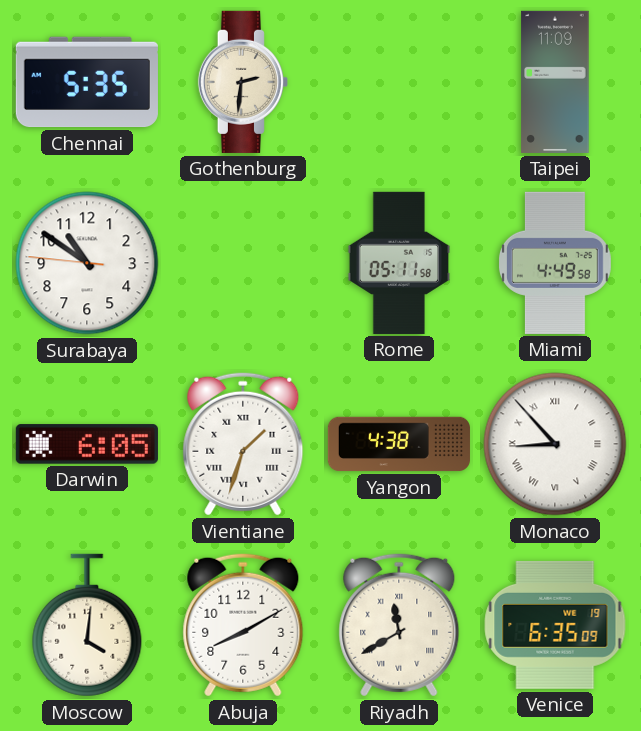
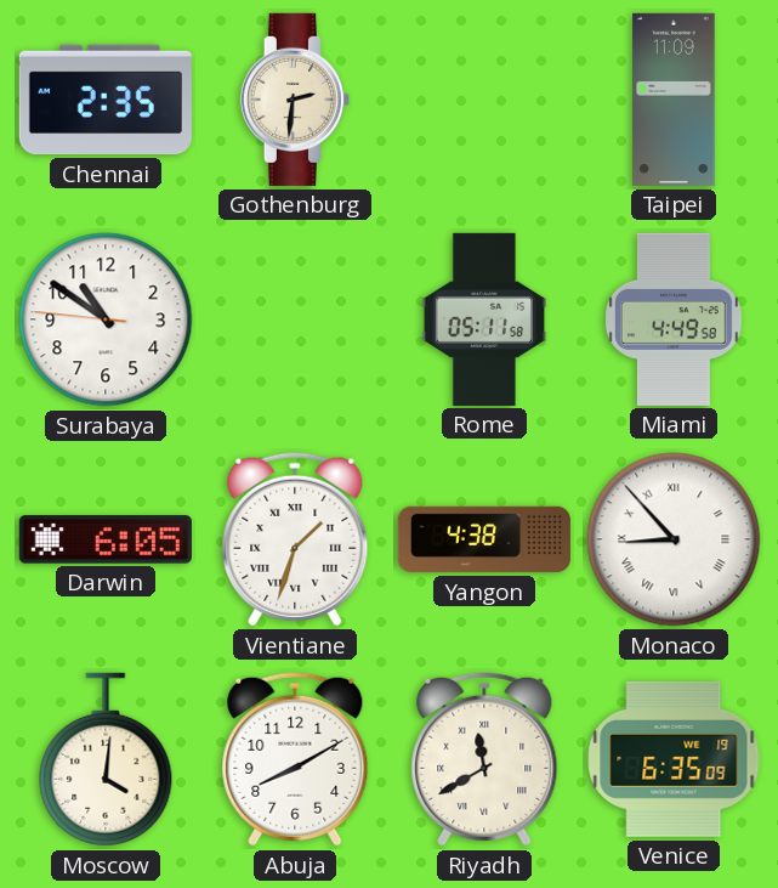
Chennai: 5:35 -> 2:35 (106, 100)
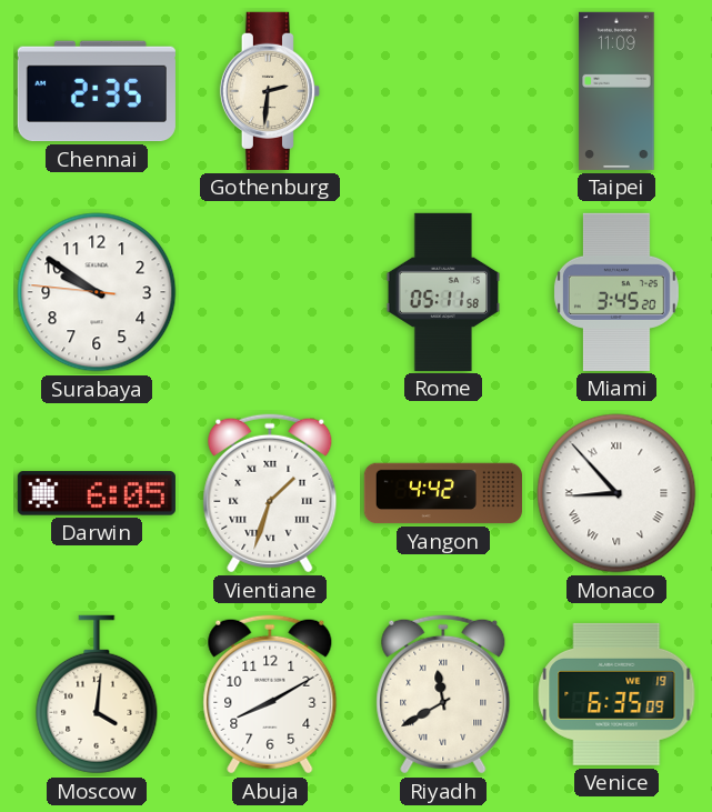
Surabaya: 10:50 -> 9:50 (97, 292)
Miami: 4:49 -> 3:45 (616, 292)
Yangon: 4:38 -> 4:42 (443, 493)
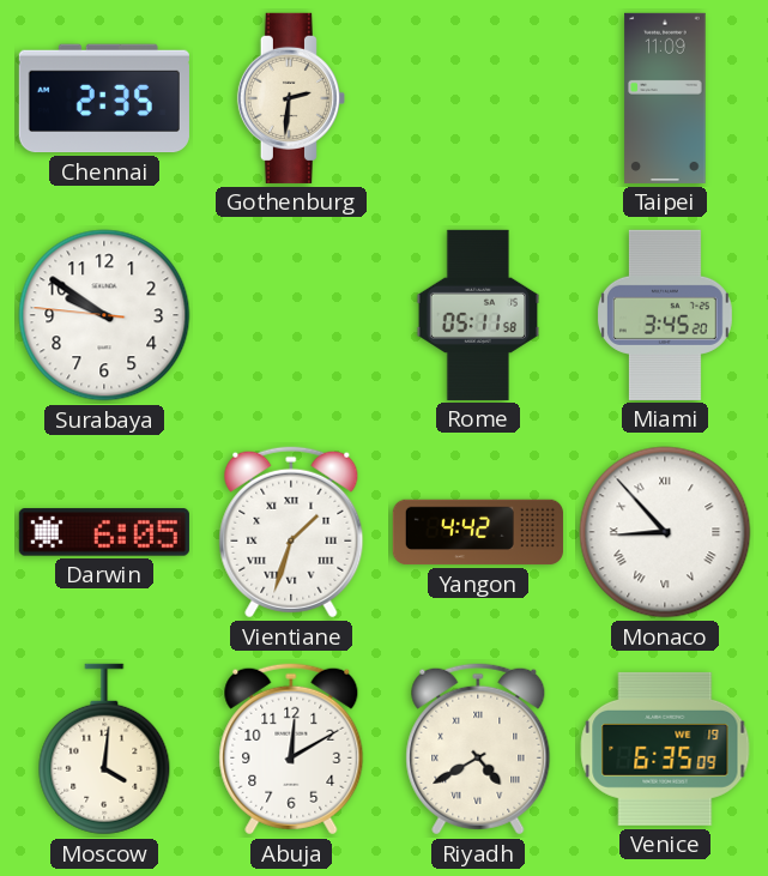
Abuja: 8:10 -> 12:10 (291, 749)
Riyadh: 11:40 -> 4:40 (478, 749)
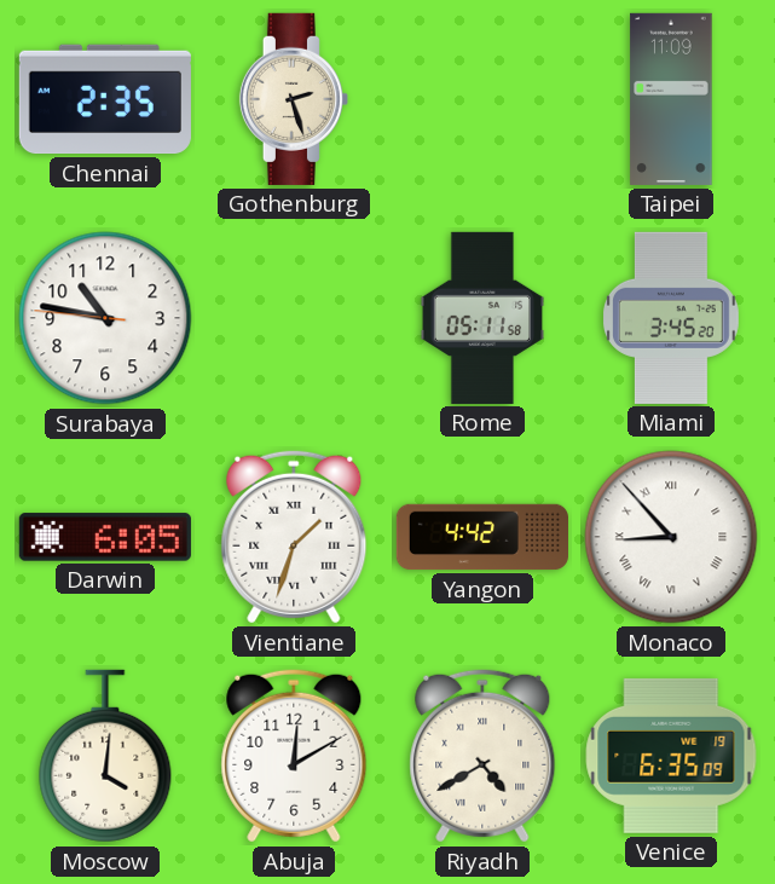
Gothenburg: 2:31 -> 2:27 (294, 99)
Surabaya: 9:50 -> 10:46 (105, 318)
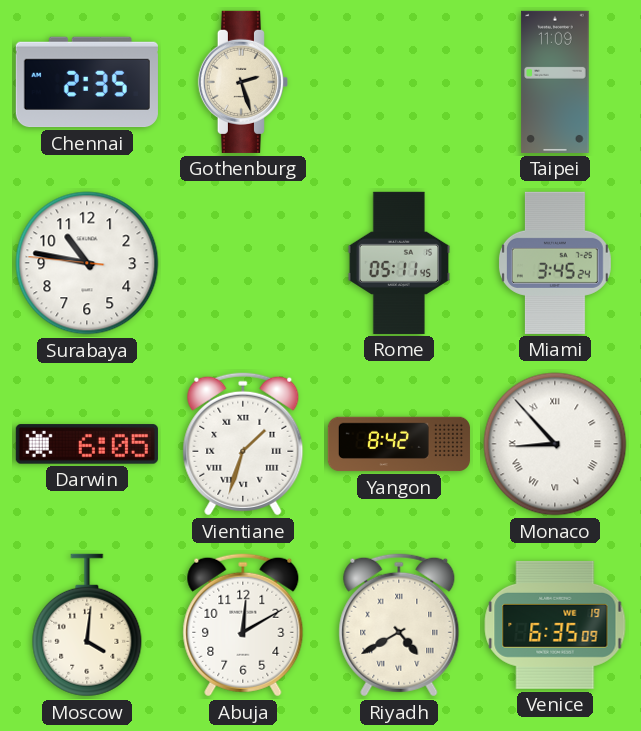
Rome: 05:11:58 -> 05:11:45 (399, 263)
Miami: 3:45:20 -> 3:45:24 (555, 263)
Yangon: 4:42 -> 8:42 (399, 444)
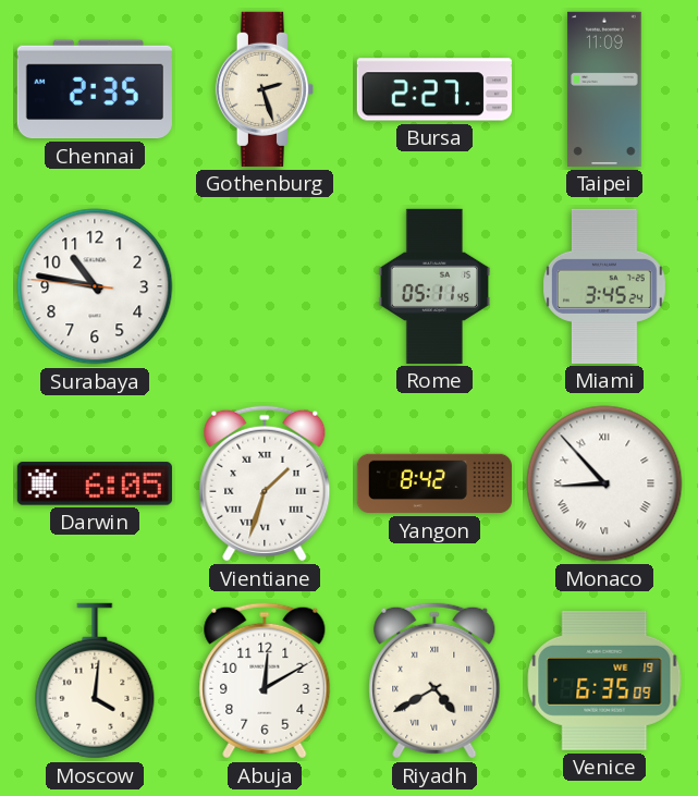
Bursa: none -> 2:27 (434, 89)
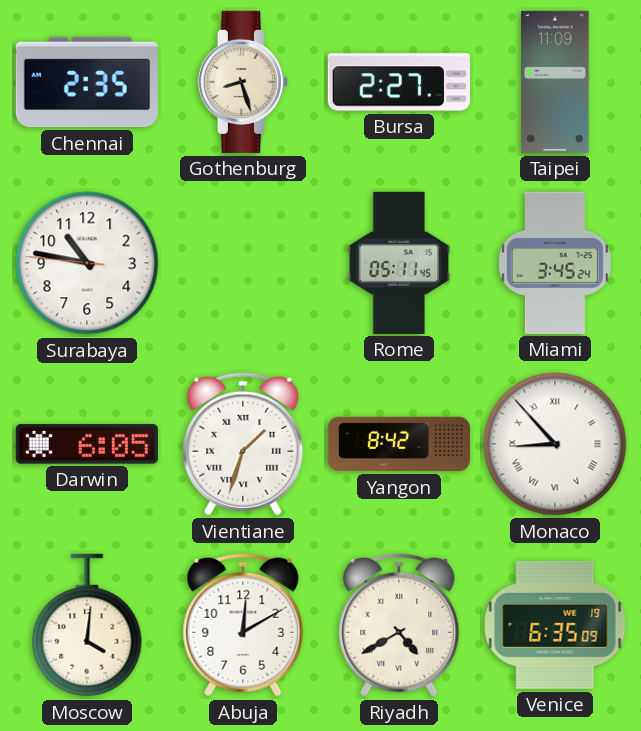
Gothenburg: 2:27 -> 8:27 (243, 82)
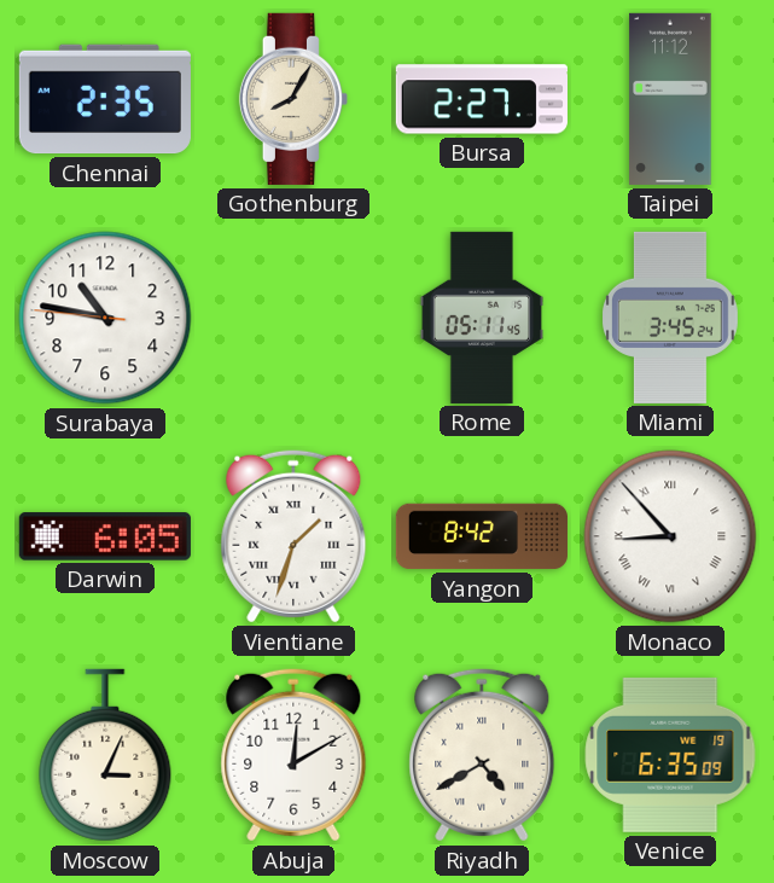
Gothenburg: 8:27 -> 8:05 (293, 99)
Taipei: 11:09 -> 11:12 (670, 99)
Moscow: 4:01 -> 3:04 (105, 755)
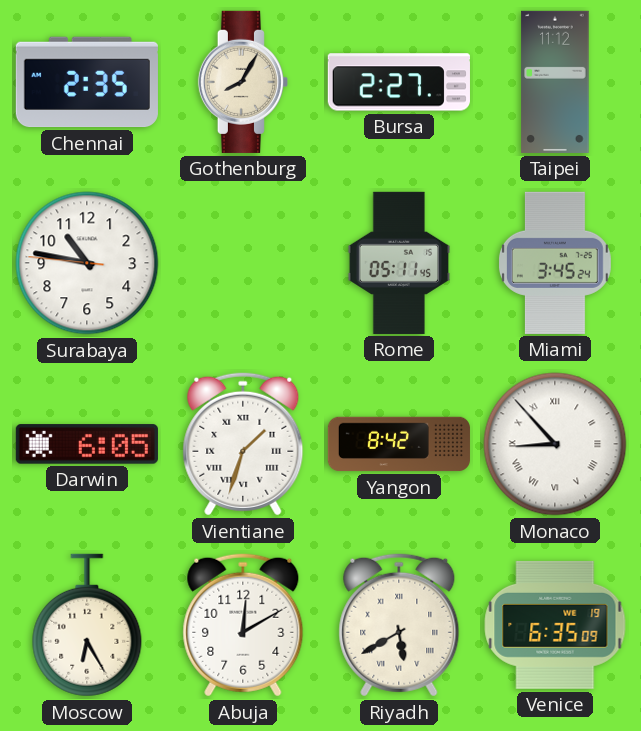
Moscow: 3:04 -> 6:25 (87, 625)
Riyadh: 4:40 -> 5:40 (399, 625)
